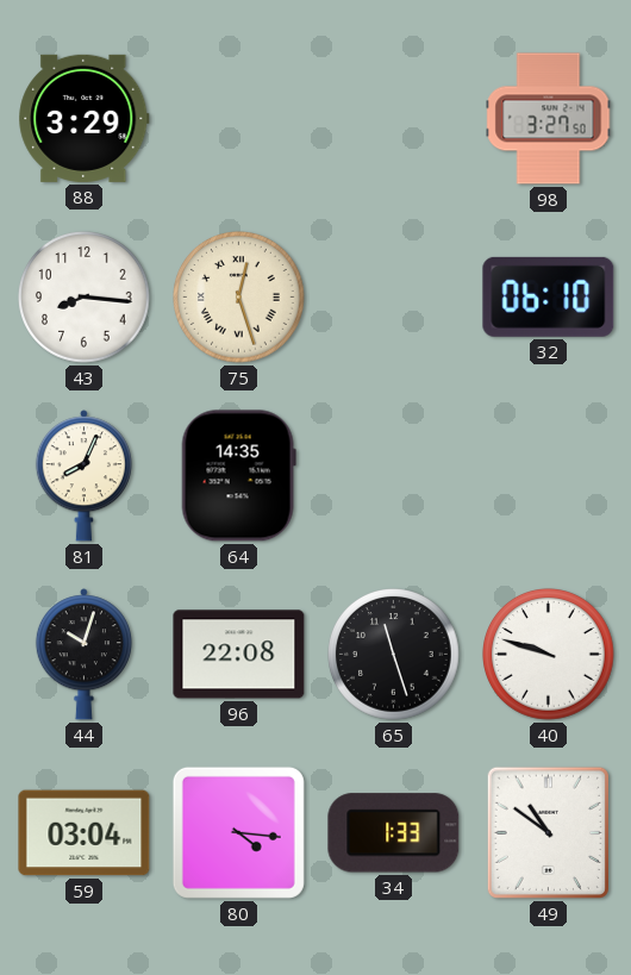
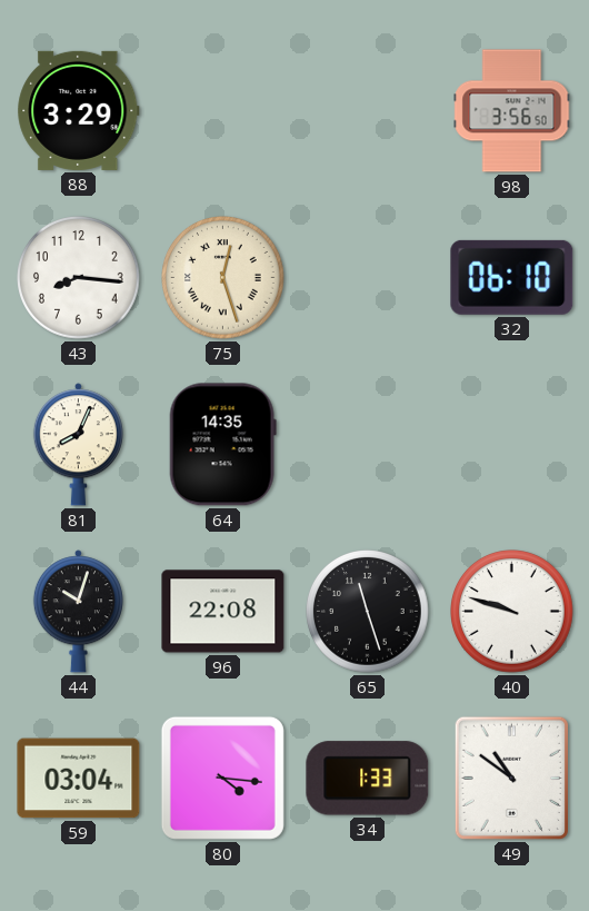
98: 3:27 -> 3:56 (512, 111)
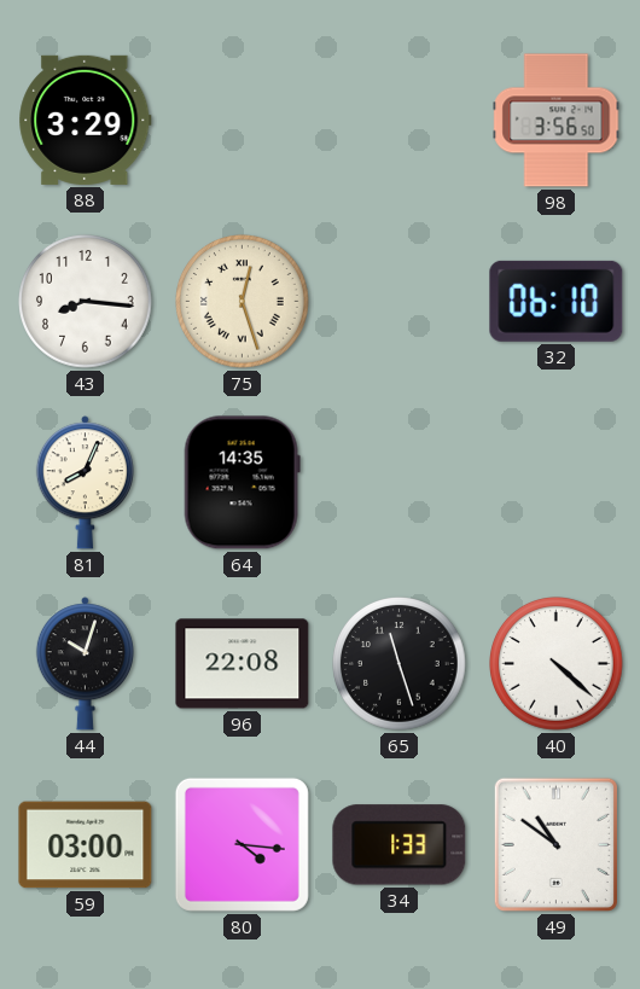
40: 9:48 -> 4:22 (557, 664)
59: 03:04 -> 03:00 (86, 845)
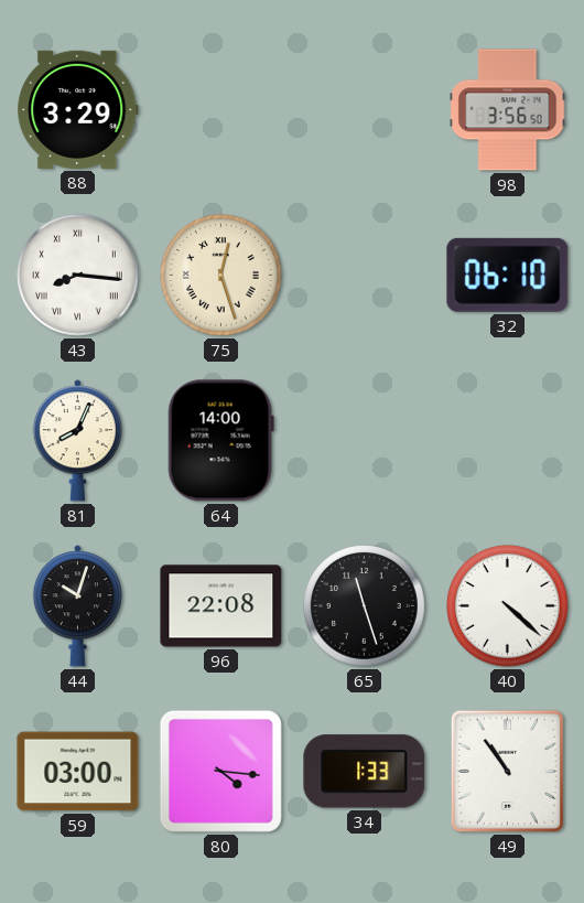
43 numerals: Arabic -> Roman (78, 276)
64: 14:35 -> 14:00 (220, 441)
49: 10:51 -> 10:54 (507, 771)
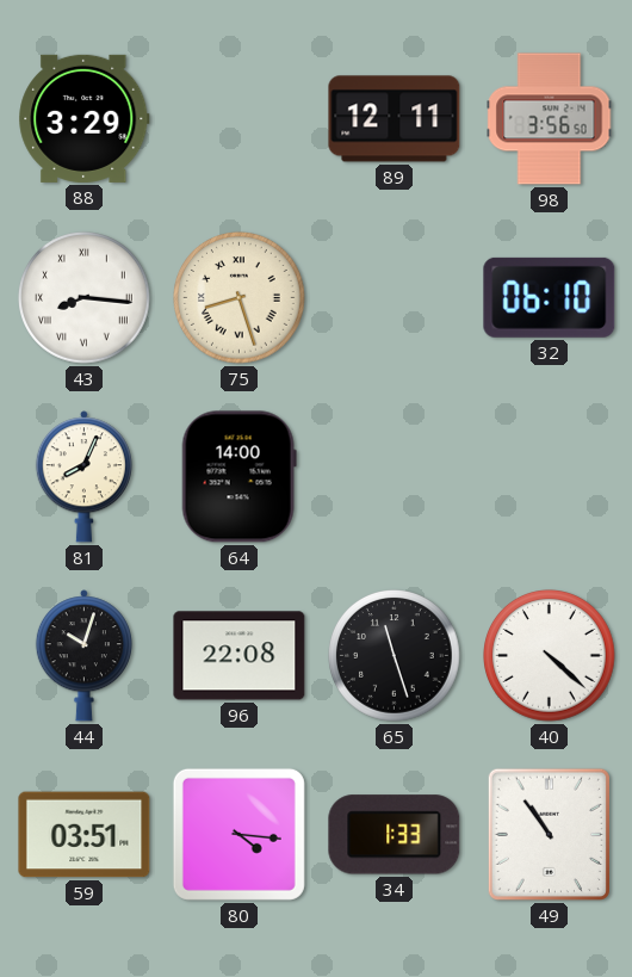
89: none -> 12:11 (395, 119)
75: 12:27 -> 8:27 (240, 298)
59: 03:00 -> 03:51 (85, 835)
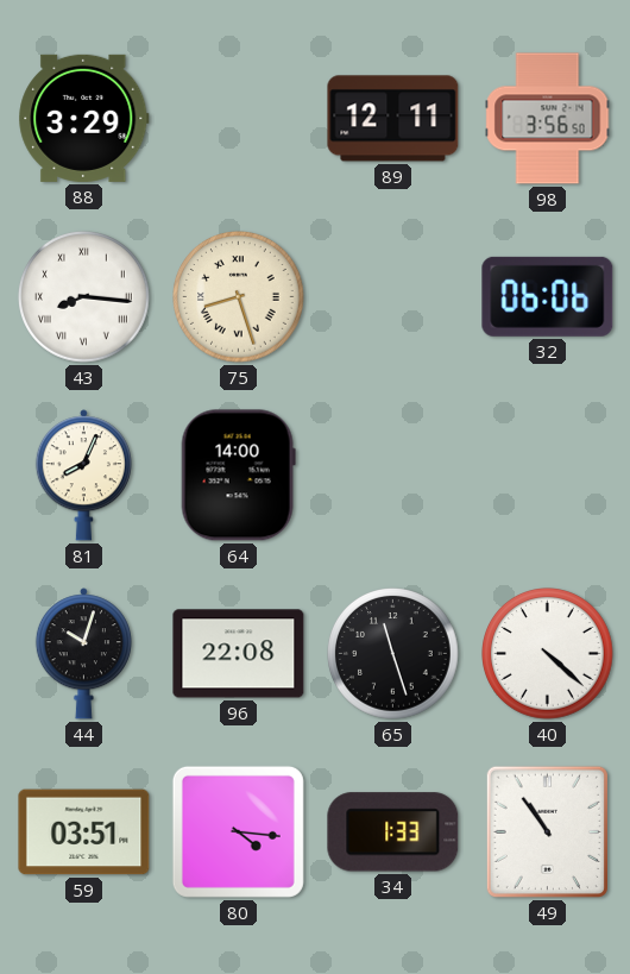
32: 06:10 -> 06:06 (548, 296)
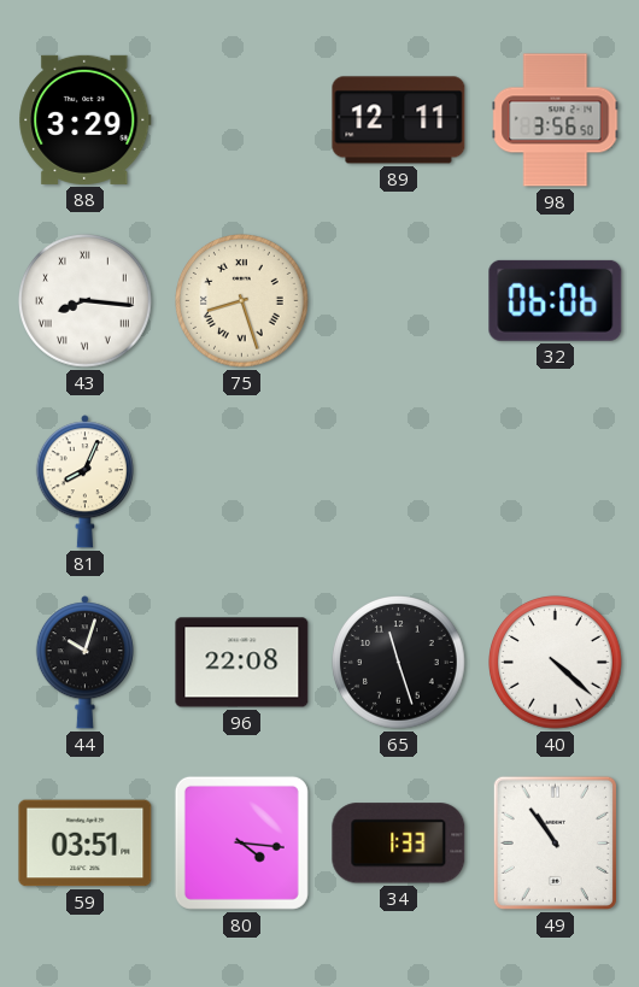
64: 14:00 -> none (238, 476)
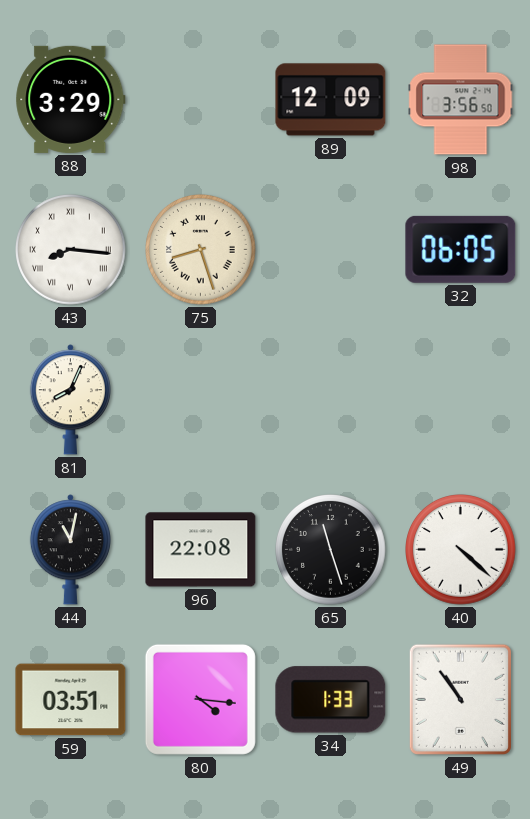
89: 12:11 -> 12:09 (331, 100)
32: 06:06 -> 06:05 (461, 249)
44: 10:03 -> 11:02 (70, 550)
